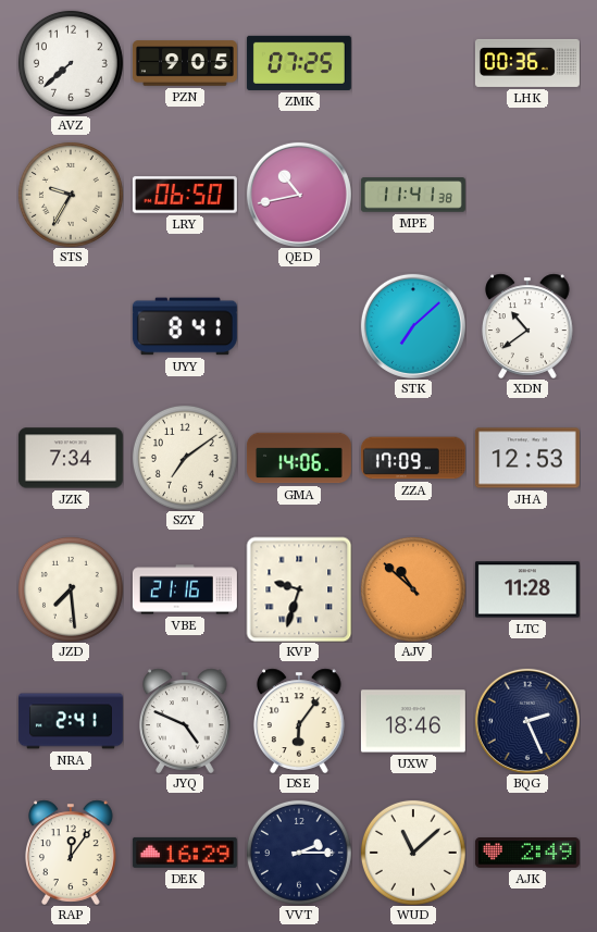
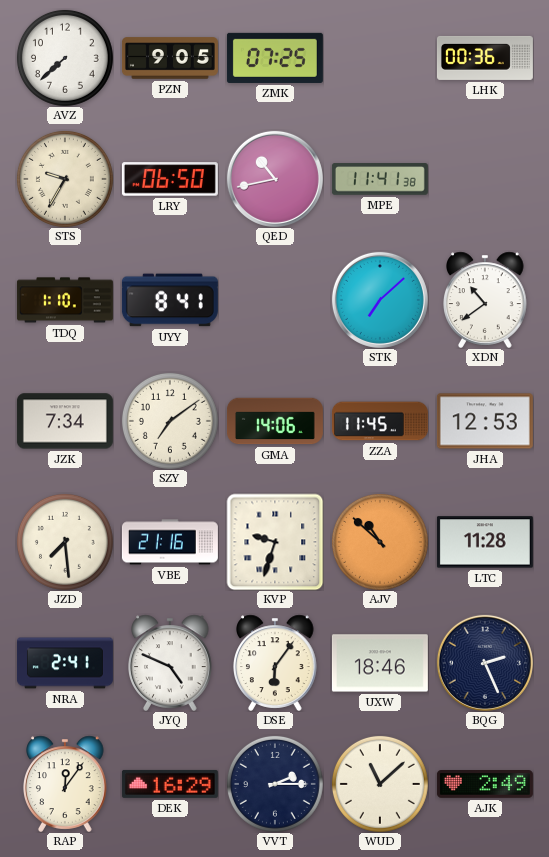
TDQ: none -> 1:10 (65, 300)
ZZA: 17:09 -> 11:45 (380, 421)
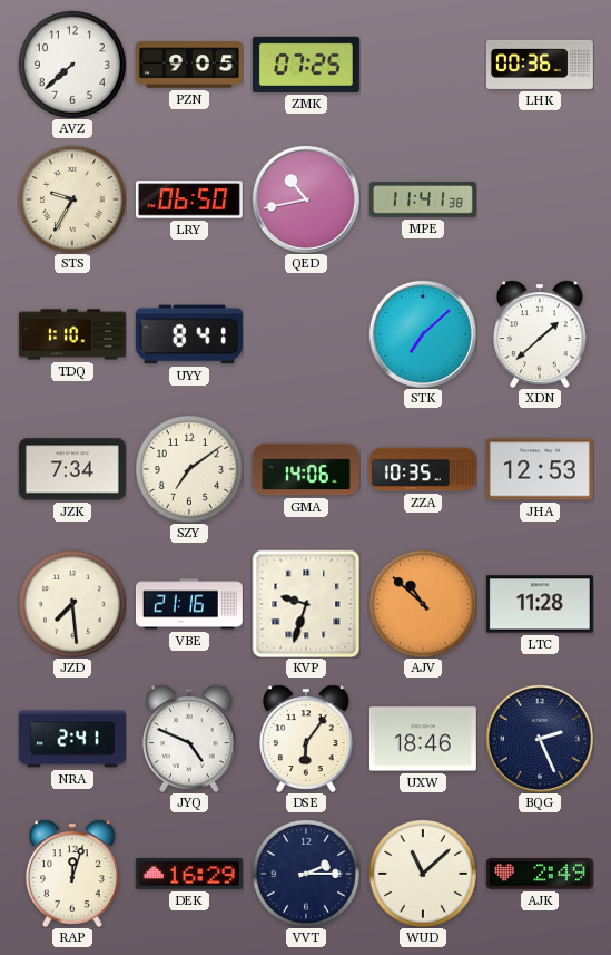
XDN: 10:39 -> 1:38 (541, 334)
ZZA: 11:45 -> 10:35 (423, 469)
RAP: 12:06 -> 12:03 (73, 874)
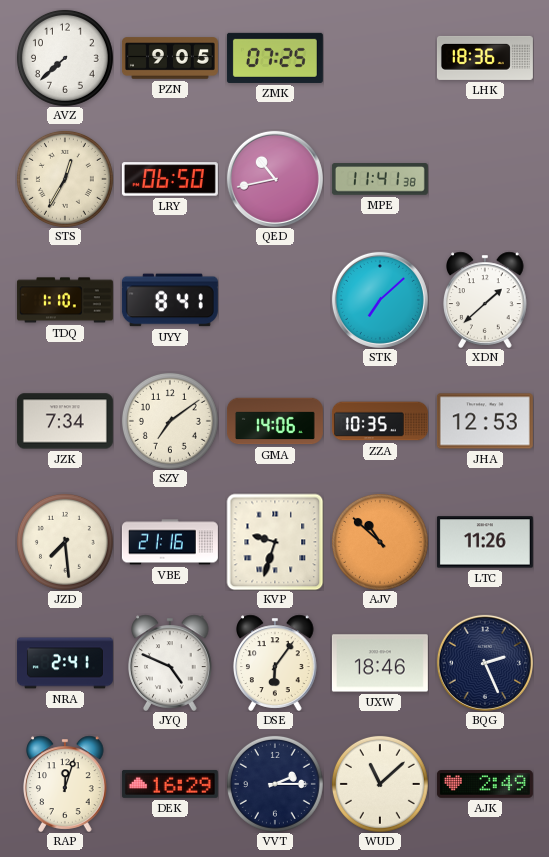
LHK: 00:36 -> 18:36 (485, 58)
STS: 9:35 -> 12:35 (65, 179)
LTC: 11:28 -> 11:26 (485, 542)
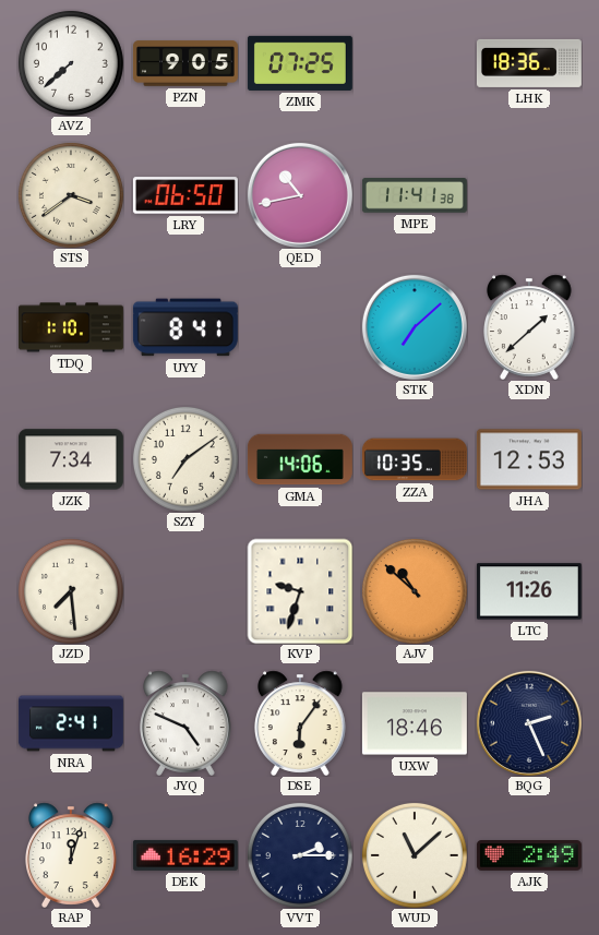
STS: 12:35 -> 3:39 (71, 195)
VBE: 21:16 -> none (170, 542)
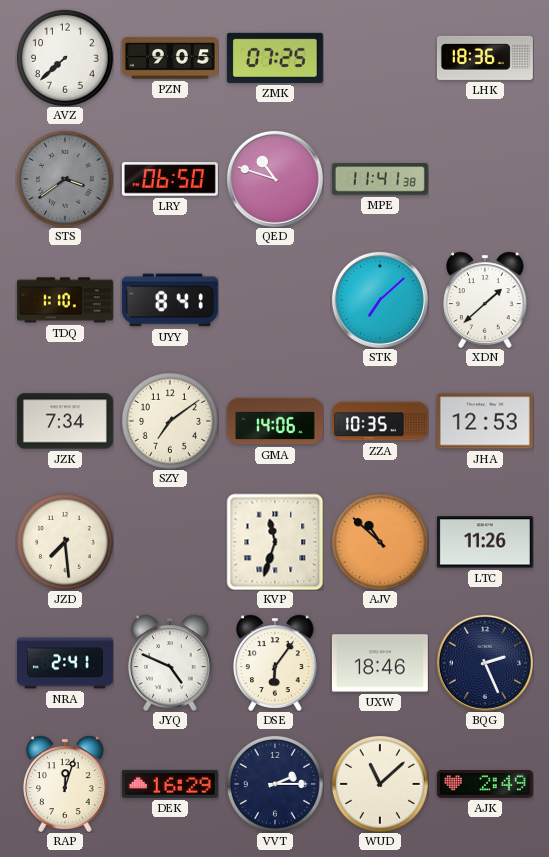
STS dial: cream -> grey (65, 179)
QED: 10:43 -> 10:48 (275, 179)
KVP: 9:33 -> 11:33 (275, 542)
